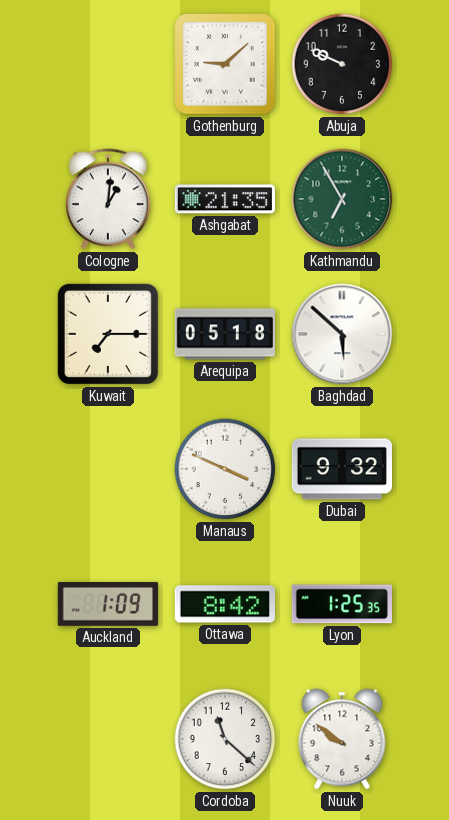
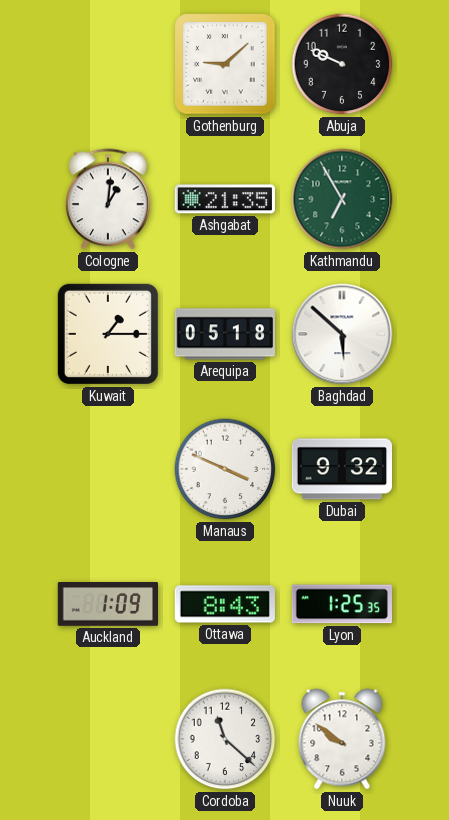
Kuwait: 7:15 -> 1:15 (108, 334)
Ottawa: 8:42 -> 8:43 (225, 604)
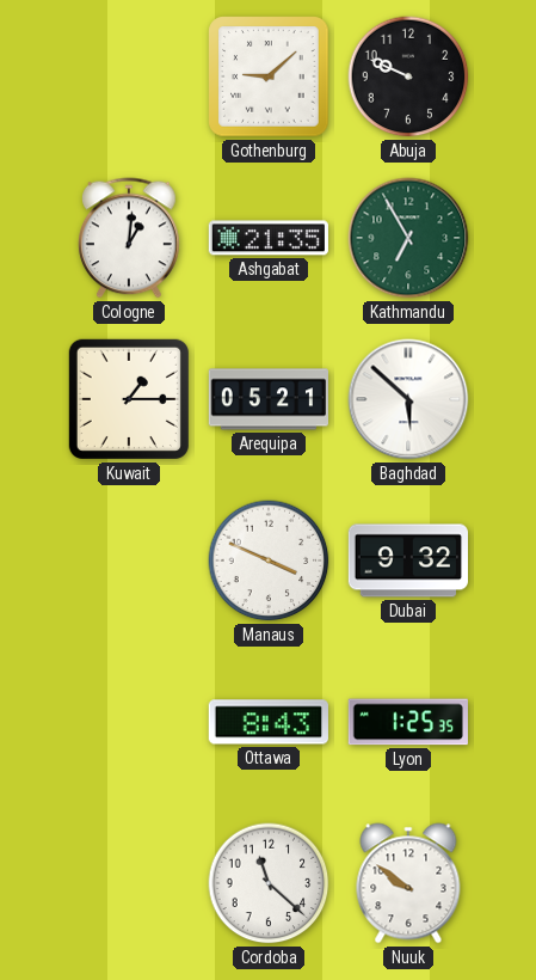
Arequipa: 05:18 -> 05:21 (267, 399)
Auckland: 1:09 -> none (107, 605)
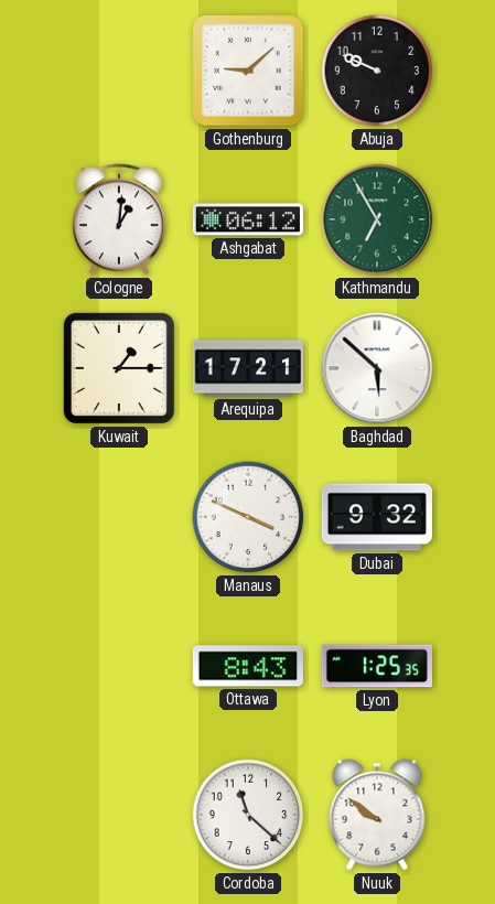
Ashgabat: 21:35 -> 06:12 (248, 219)
Arequipa: 05:21 -> 17:21 (247, 368)
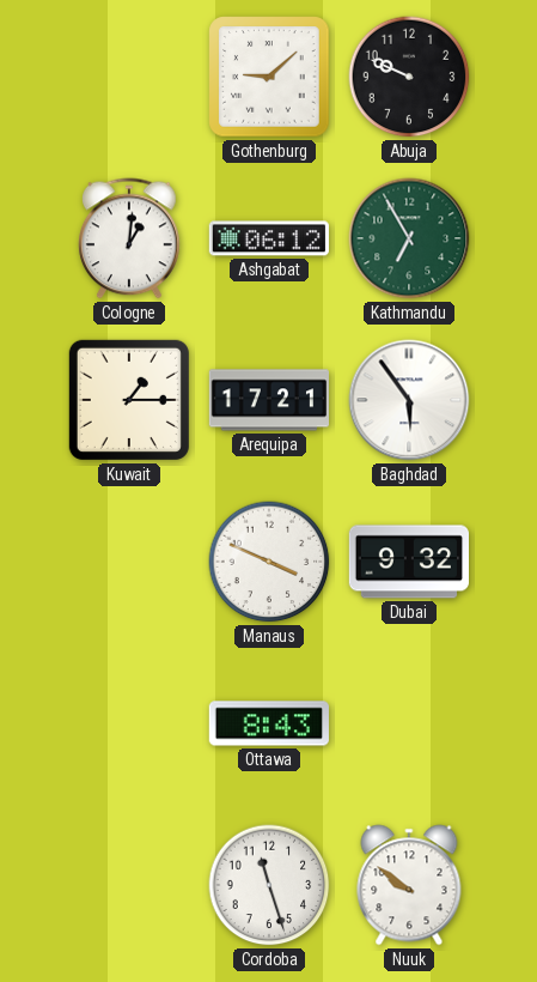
Baghdad: 5:52 -> 5:54 (409, 400)
Lyon: 1:25 -> none (377, 666)
Cordoba: 11:22 -> 11:27 (269, 885)
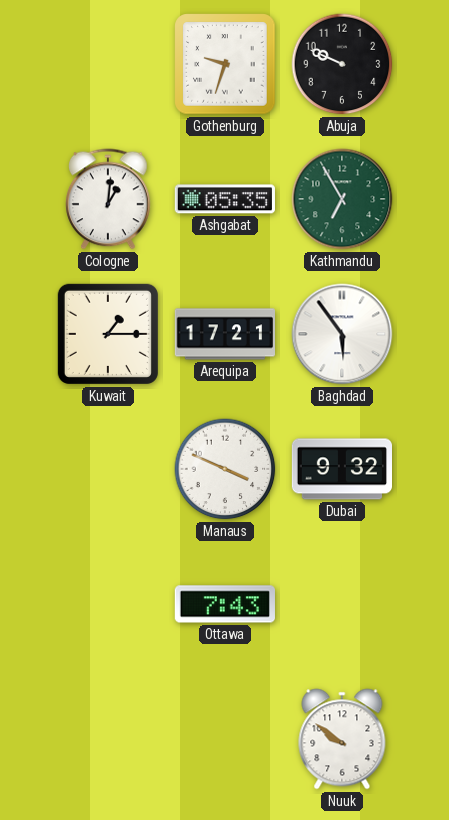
Gothenburg: 9:08 -> 9:33 (225, 64)
Ashgabat: 06:12 -> 05:35 (225, 199)
Ottawa: 8:43 -> 7:43 (225, 604)
Cordoba: 11:27 -> none (269, 885)
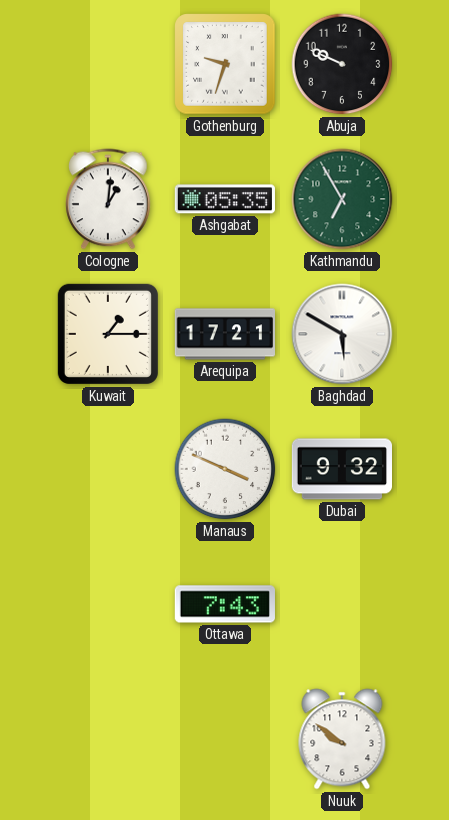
Baghdad: 5:54 -> 5:50 (342, 334)
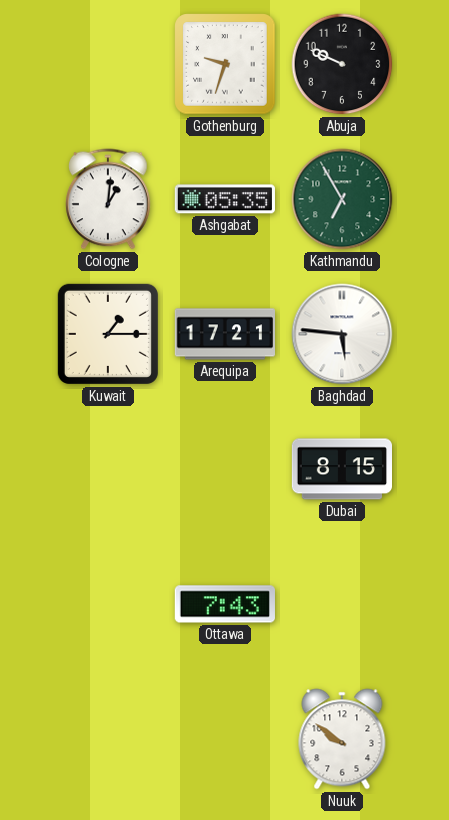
Baghdad: 5:50 -> 5:46 (342, 334)
Manaus: 3:49 -> none (225, 469)
Dubai: 9:32 -> 8:15 (341, 469)
